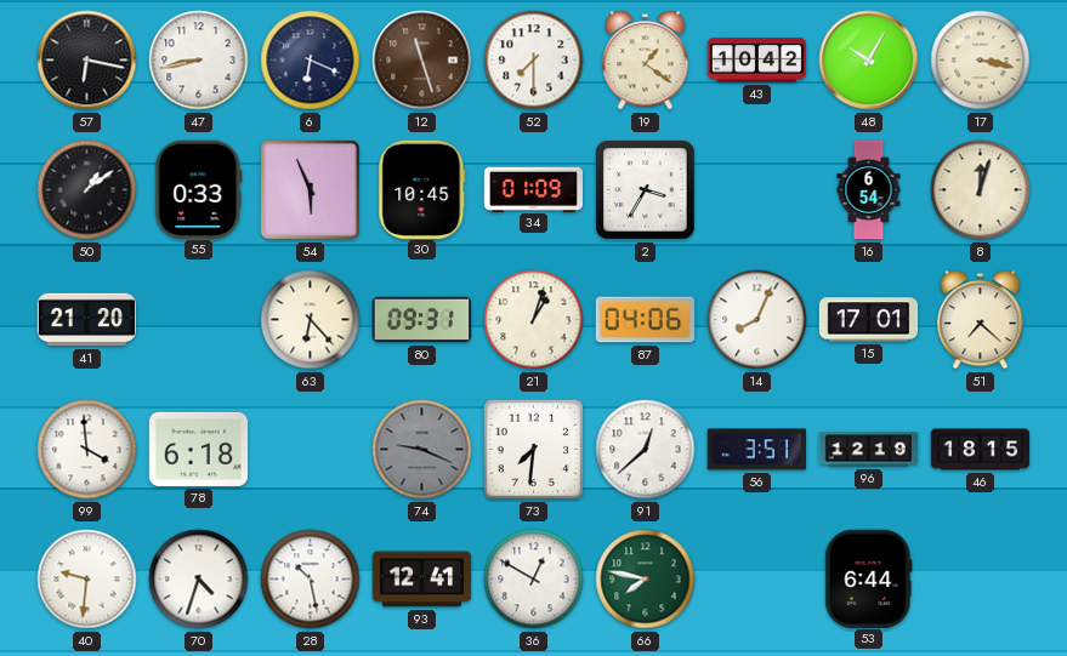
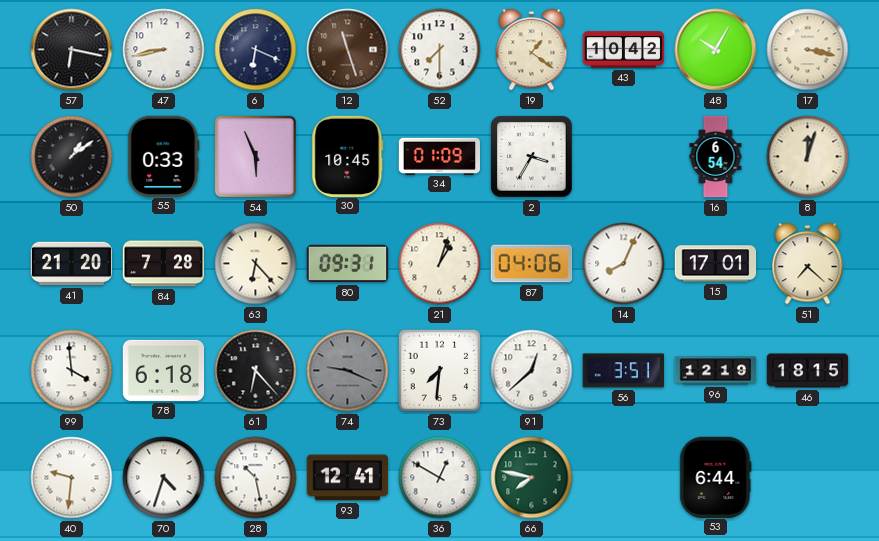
84: none -> 7:28 (164, 264)
61: none -> 6:23 (256, 371)
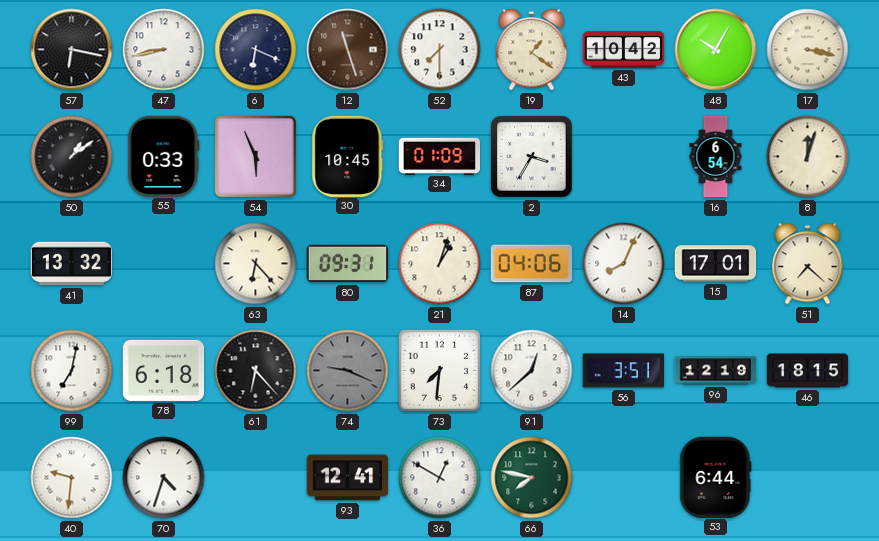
41: 21:20 -> 13:32 (72, 264)
84: 7:28 -> none (164, 264)
99: 3:59 -> 7:02 (72, 371)
28: 10:28 -> none (256, 478)
